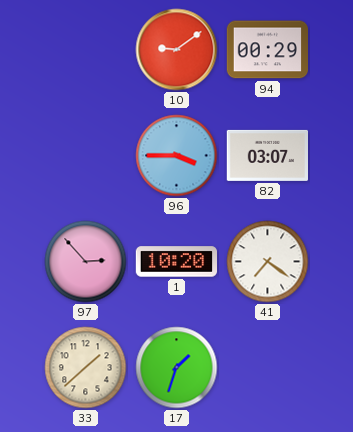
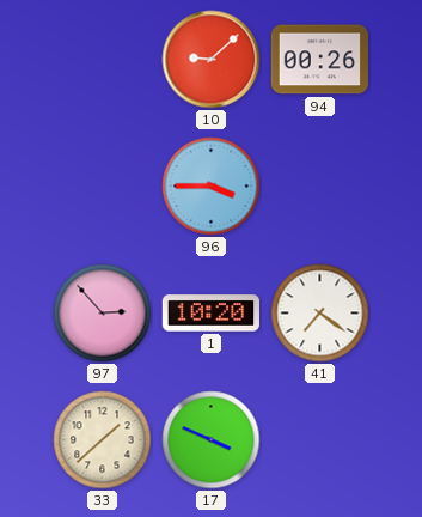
10: 9:09 -> 9:08 (212, 60)
94: 00:29 -> 00:26 (319, 60)
82: 03:07 -> none (267, 155)
17: 1:33 -> 3:49 (212, 440)
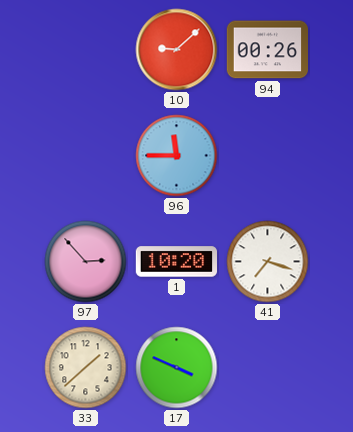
96: 3:45 -> 11:45 (177, 156)
41: 7:21 -> 7:18 (268, 262)
